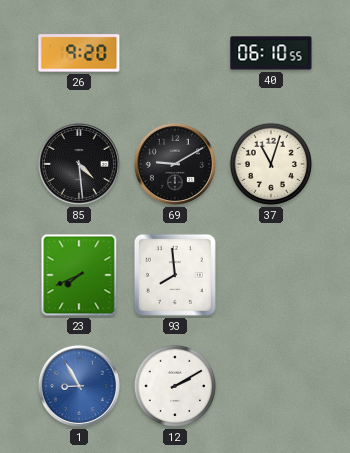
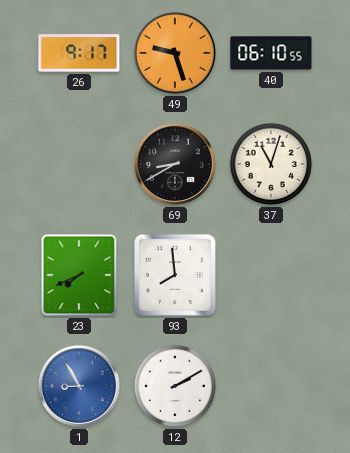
26: 9:20 -> 9:17 (79, 53)
49: none -> 9:27 (175, 53)
85: 4:29 -> none (79, 164)
69: 9:10 -> 8:40 (175, 164)
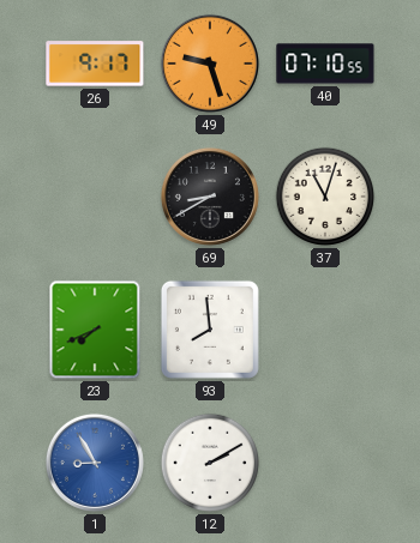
40: 06:10 -> 07:10 (325, 64)
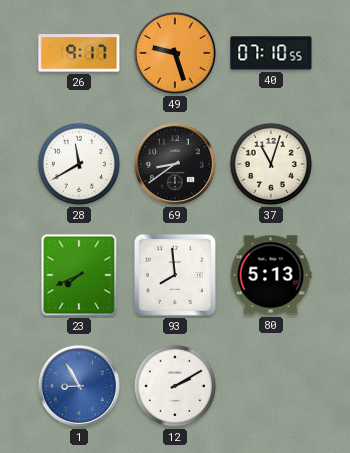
28: none -> 11:40 (79, 164)
69: 8:40 -> 8:39 (175, 164)
80: none -> 5:13 (271, 275)
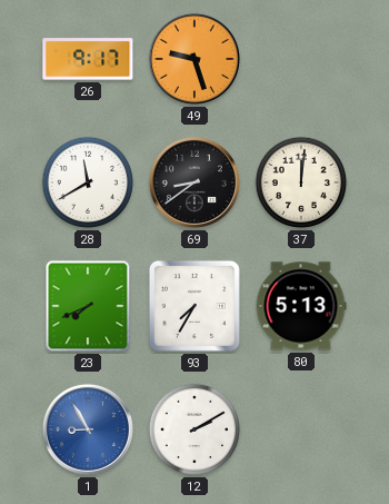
40: 07:10 -> none (271, 53)
37: 11:03 -> 12:01 (301, 182)
93: 7:59 -> 7:35 (194, 306)
